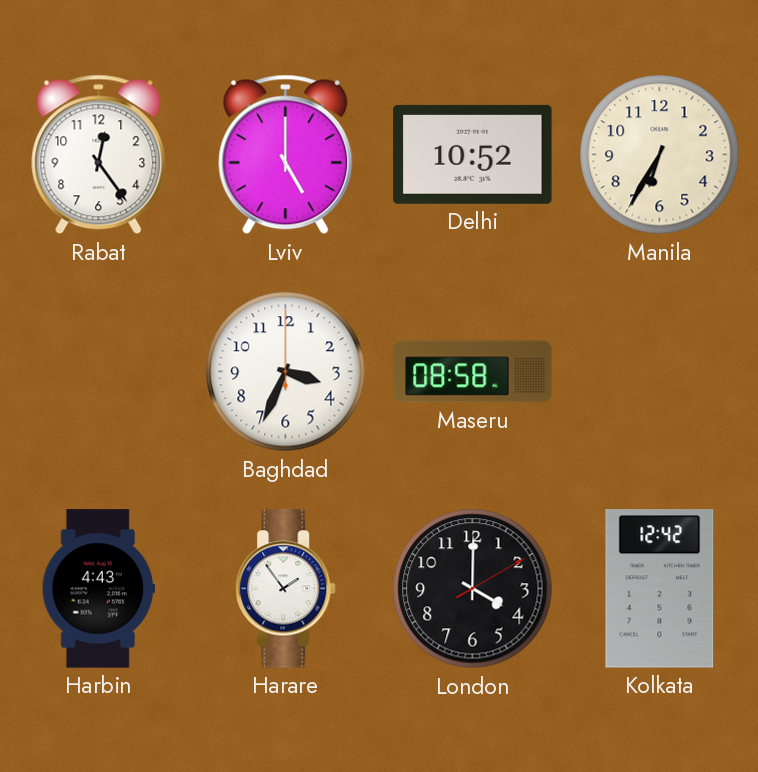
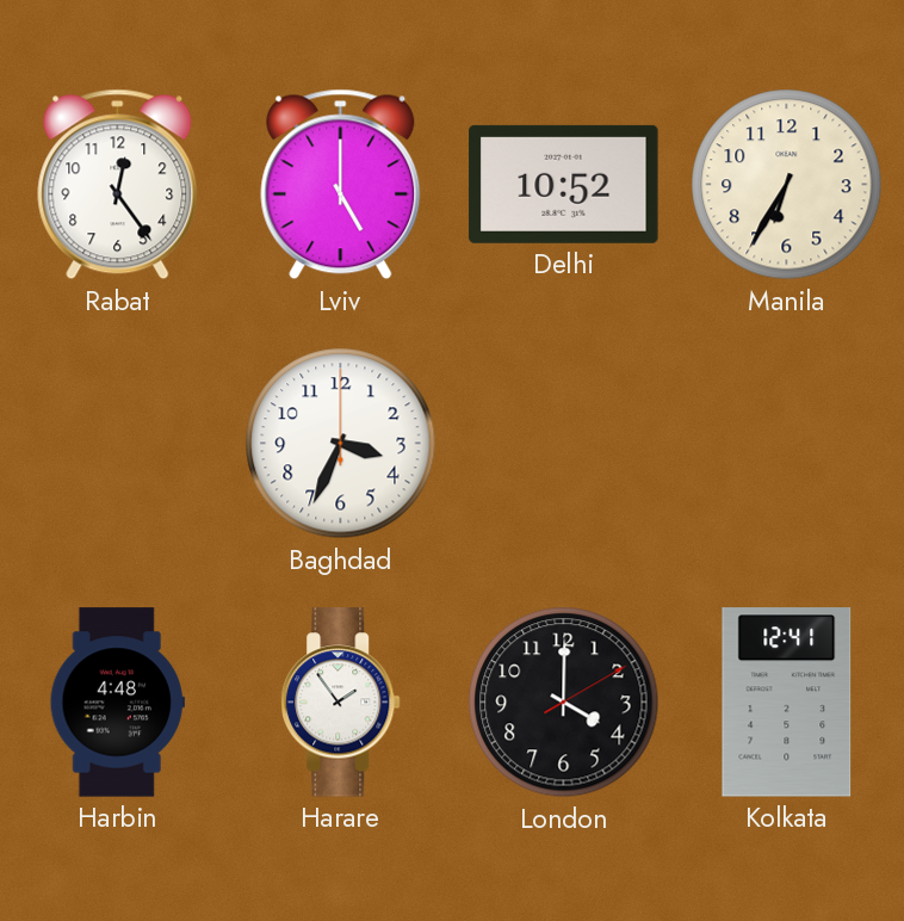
Maseru: 08:58 -> none (473, 372)
Harbin: 4:43 -> 4:48 (117, 703)
Kolkata: 12:42 -> 12:41 (787, 703)
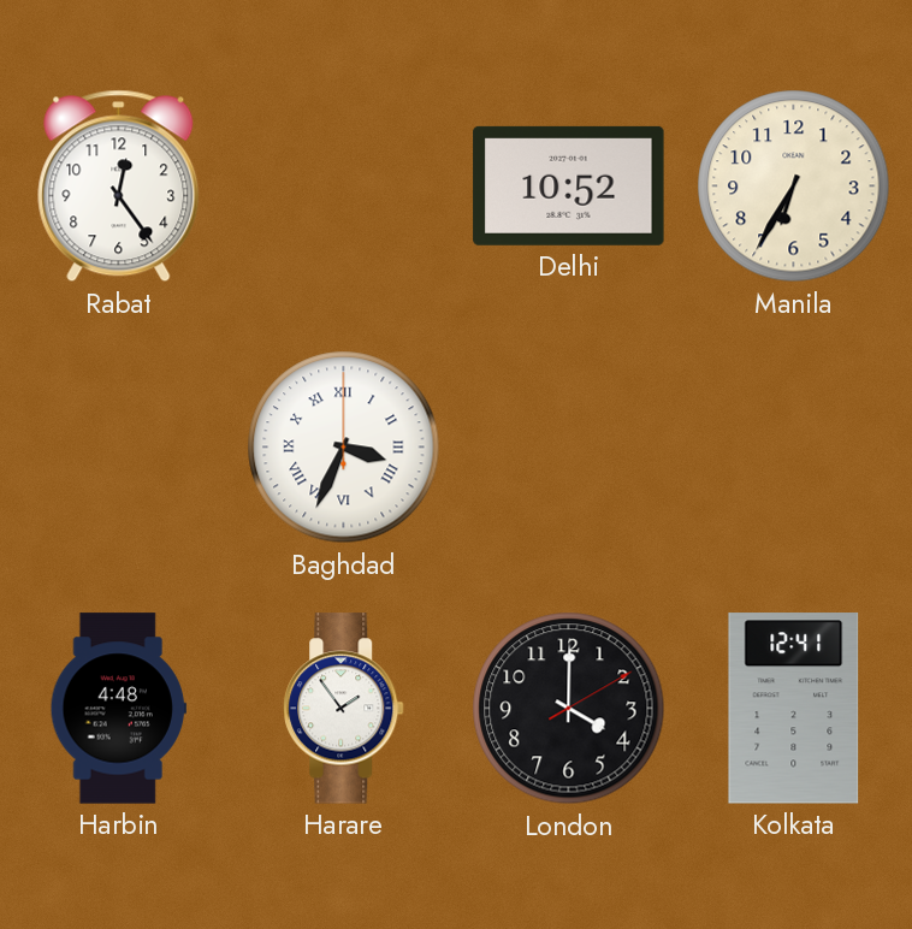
Lviv: 5:00 -> none (341, 185)
Baghdad numerals: Arabic -> Roman (344, 448)
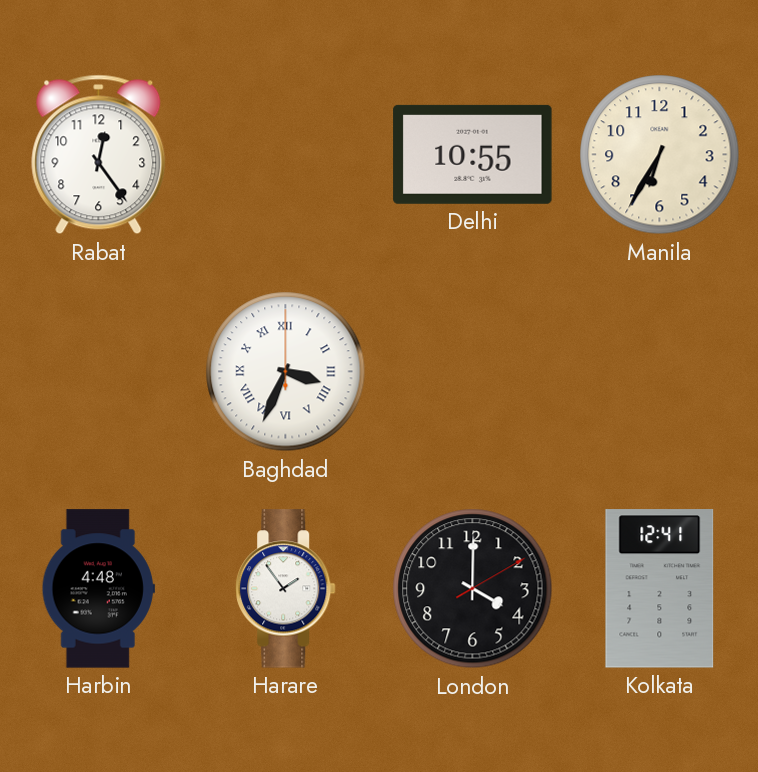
Delhi: 10:52 -> 10:55 (473, 154)
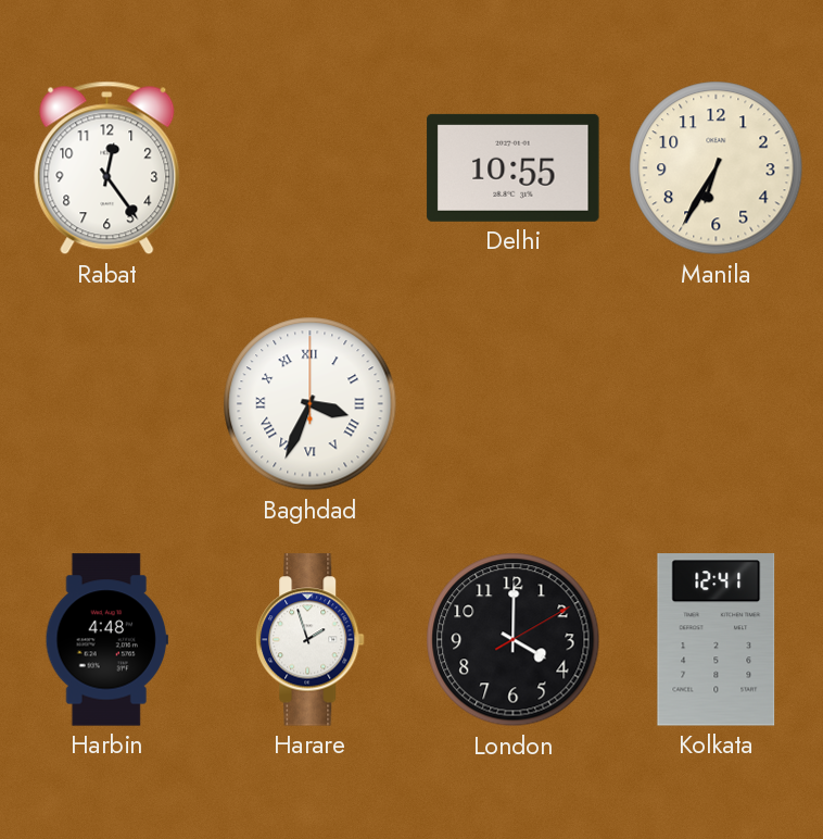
Harare: 1:54 -> 1:57 (311, 640)
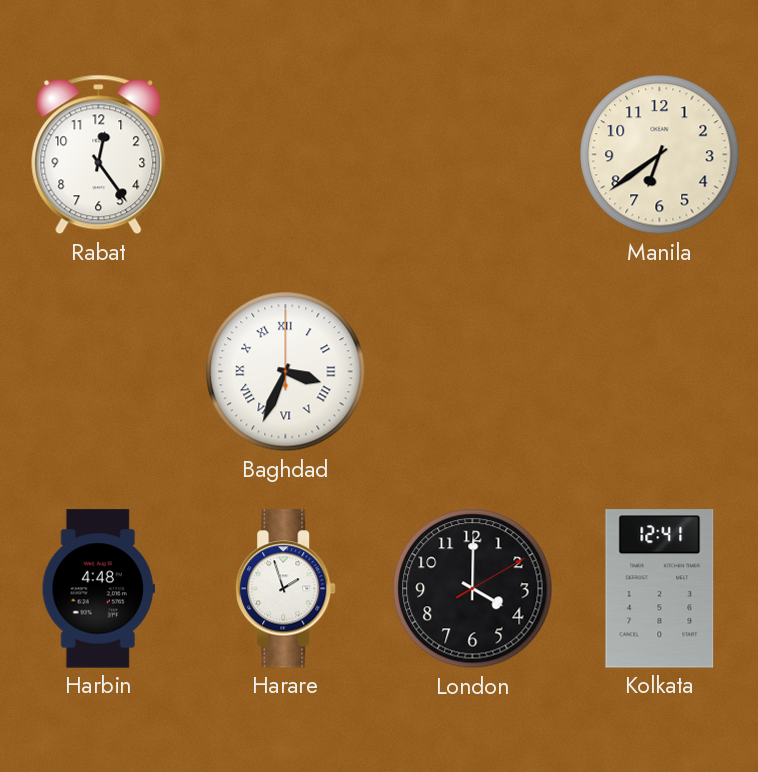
Delhi: 10:55 -> none (514, 167)
Manila: 6:35 -> 6:39 (660, 155)
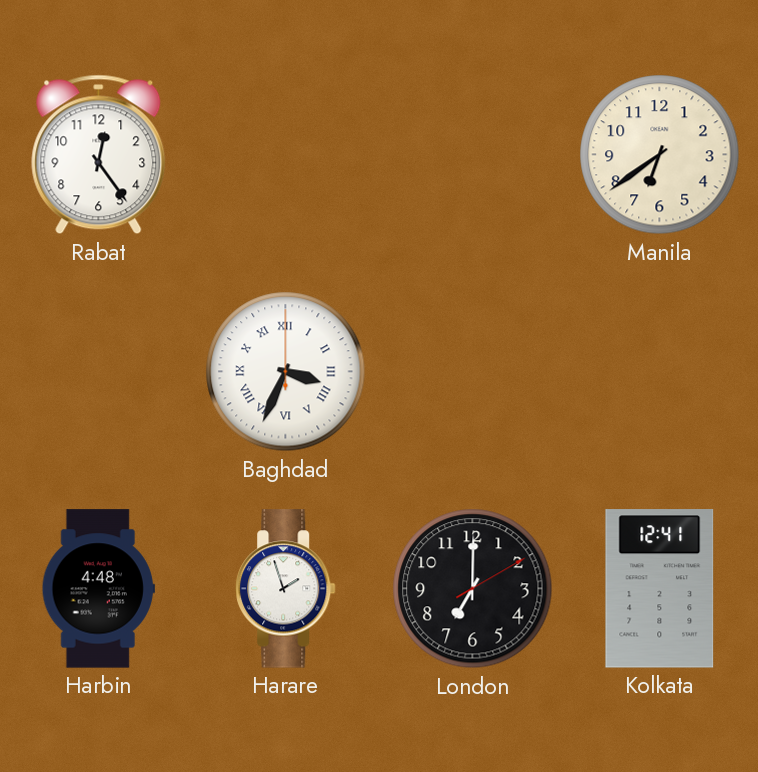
London: 4:00 -> 7:00 (473, 589)
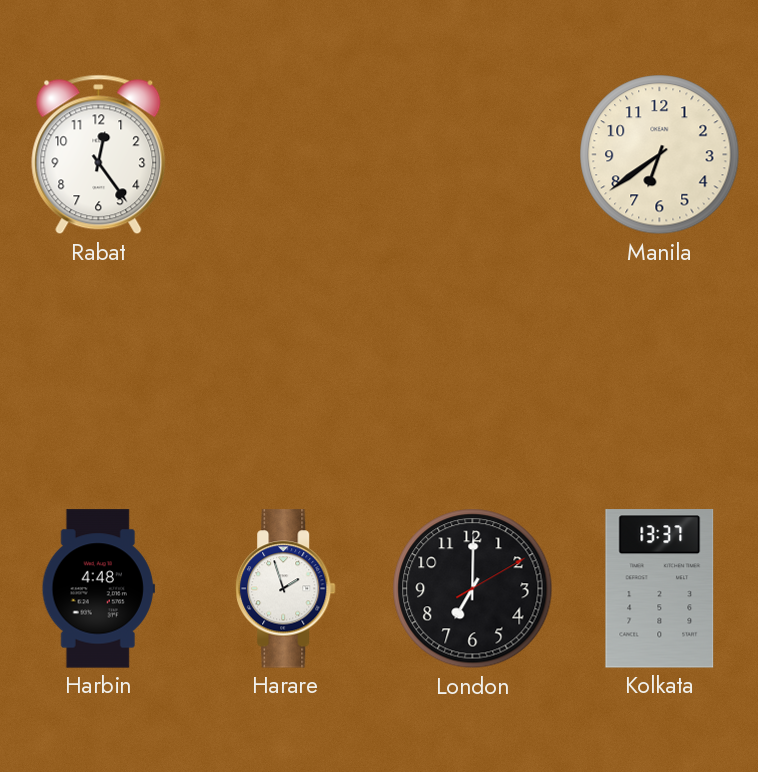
Baghdad: 3:34 -> none (286, 372)
Kolkata: 12:41 -> 13:37 (660, 589)
